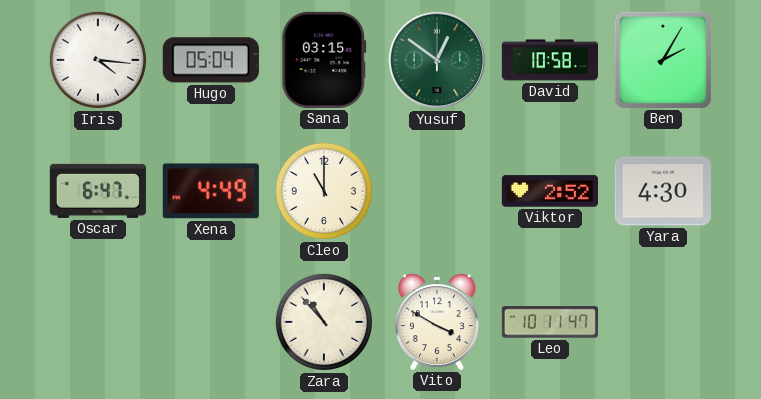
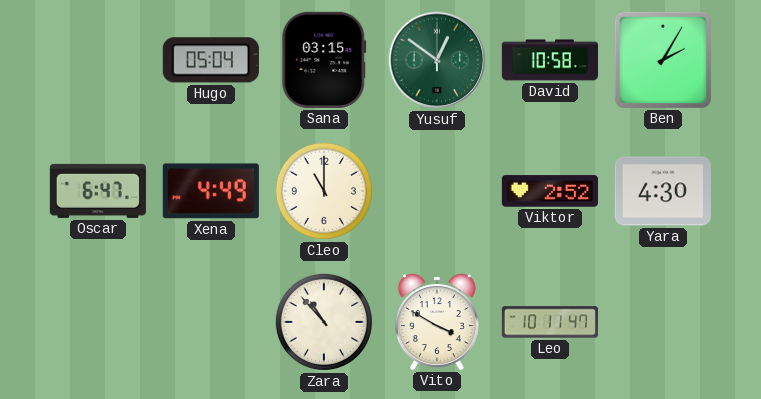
Iris: 4:16 -> none (98, 60)
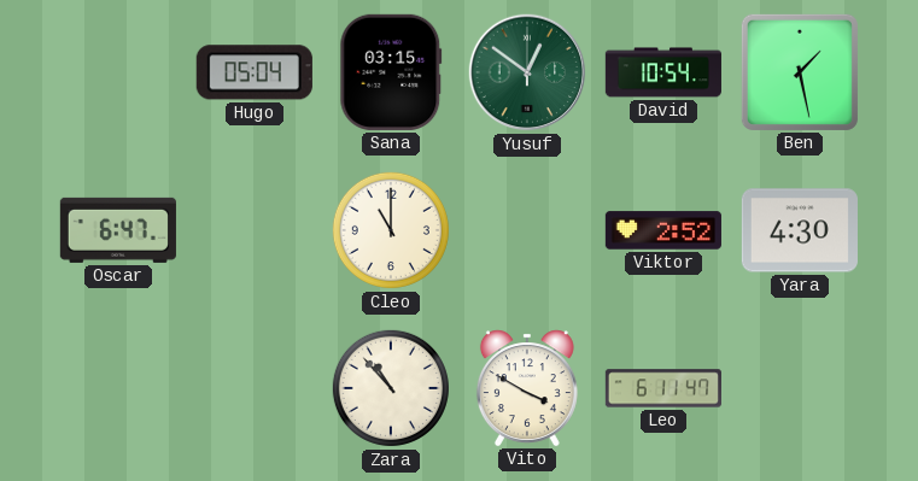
David: 10:58 -> 10:54 (662, 72)
Ben: 2:05 -> 1:28 (800, 72)
Xena: 4:49 -> none (211, 191)
Leo: 10:11 -> 6:11 (663, 388)
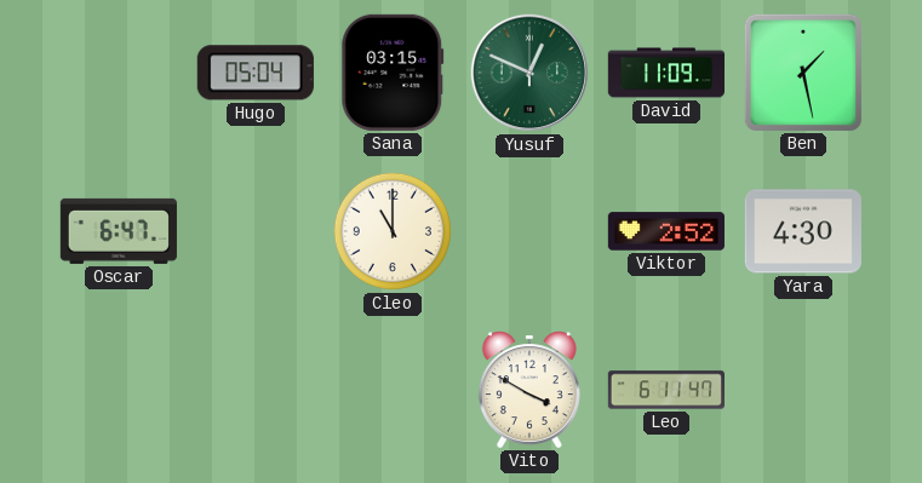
Yusuf: 12:51 -> 12:49 (529, 73)
David: 10:54 -> 11:09 (665, 73)
Zara: 10:53 -> none (391, 388)
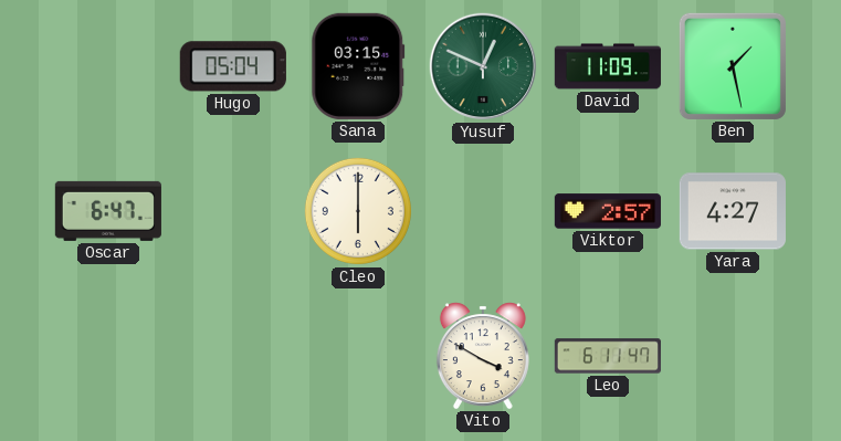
Cleo: 11:00 -> 6:00 (358, 211)
Viktor: 2:52 -> 2:57 (608, 211)
Yara: 4:30 -> 4:27 (733, 211)
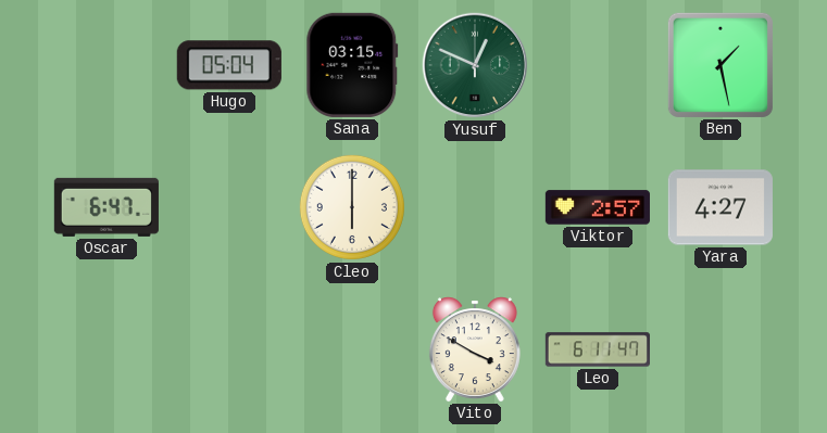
David: 11:09 -> none (607, 66)
